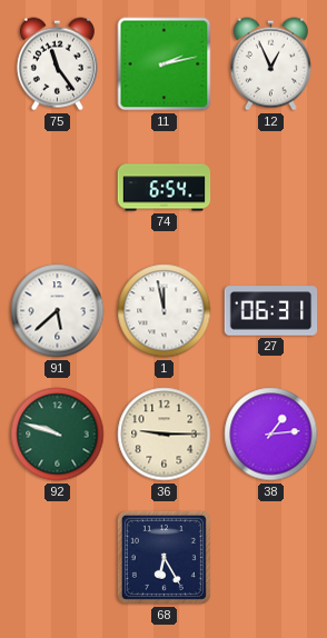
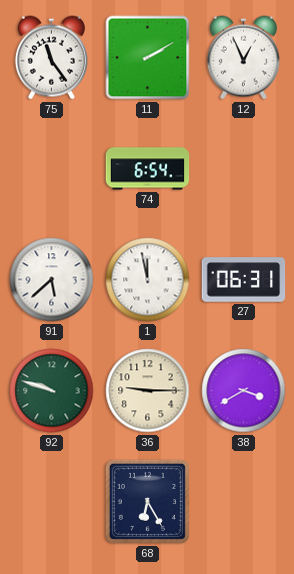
11: 2:13 -> 2:10 (148, 58)
38: 1:14 -> 3:40 (244, 391)
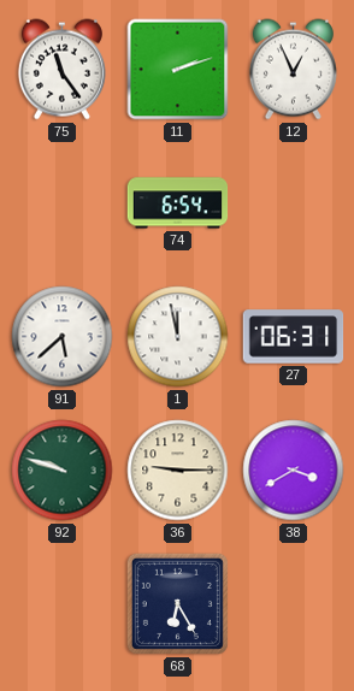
11: 2:10 -> 2:12 (178, 70)
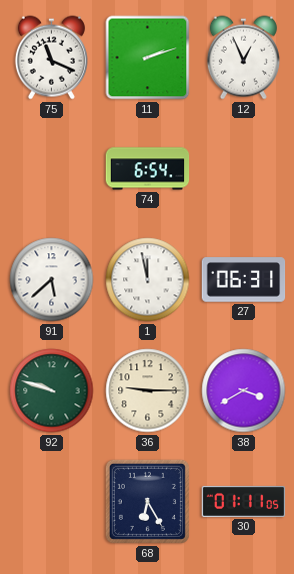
75: 11:24 -> 11:19 (51, 58)
30: none -> 01:11 (244, 501)
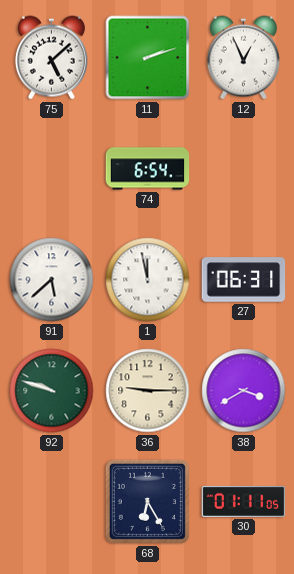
75: 11:19 -> 5:08 (51, 58)
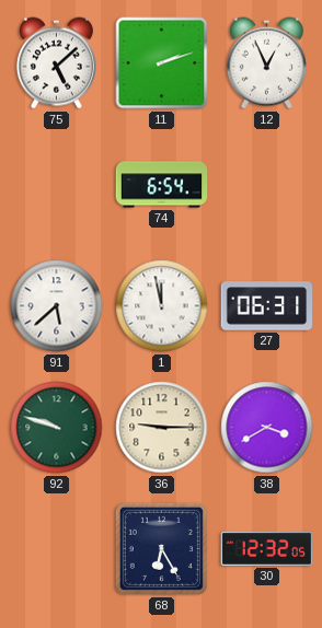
30: 01:11 -> 12:32 (267, 548)
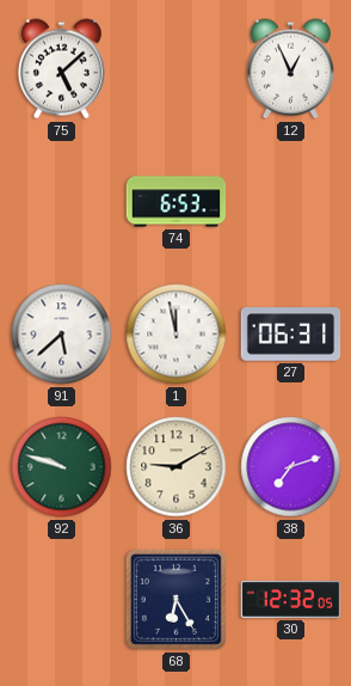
11: 2:12 -> none (162, 63)
74: 6:54 -> 6:53 (177, 202)
36: 9:15 -> 9:10 (177, 467)
38: 3:40 -> 7:12 (291, 467)
